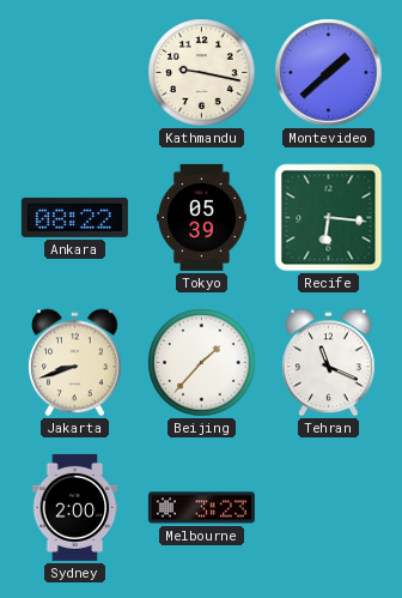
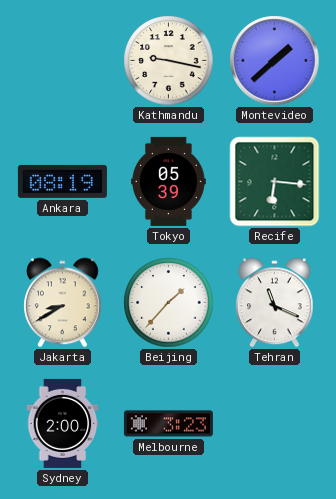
Ankara: 08:22 -> 08:19 (62, 181)
Jakarta: 8:42 -> 8:40 (63, 303)
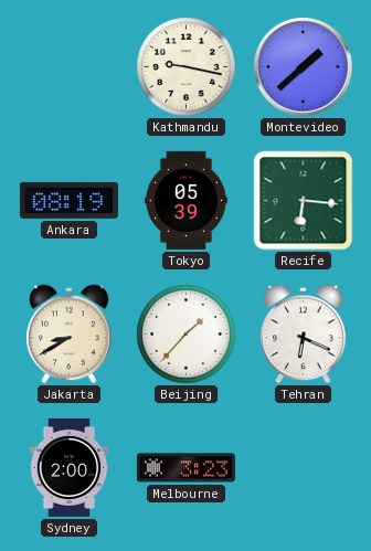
Tehran: 11:19 -> 6:19 (304, 335)
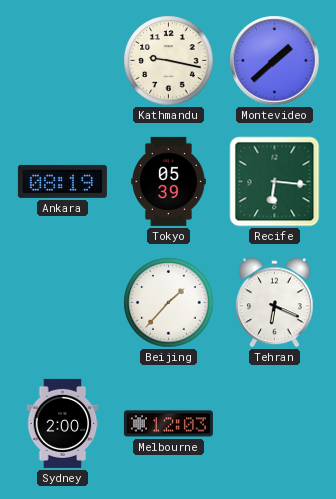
Jakarta: 8:40 -> none (70, 335)
Melbourne: 3:23 -> 12:03 (168, 424)
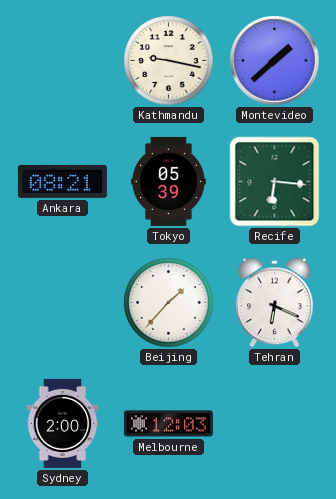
Ankara: 08:19 -> 08:21 (62, 181)
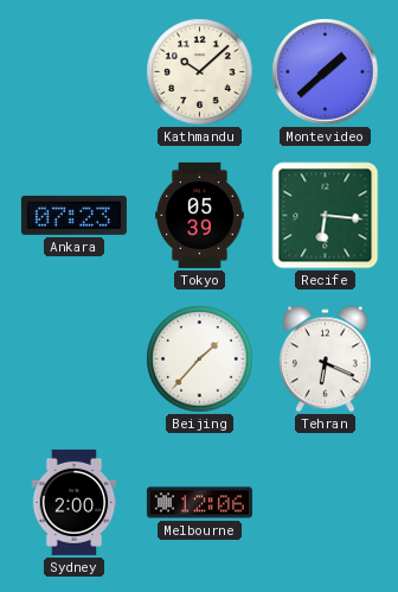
Kathmandu: 9:17 -> 10:08 (200, 72)
Ankara: 08:21 -> 07:23 (73, 215)
Melbourne: 12:03 -> 12:06 (199, 503)
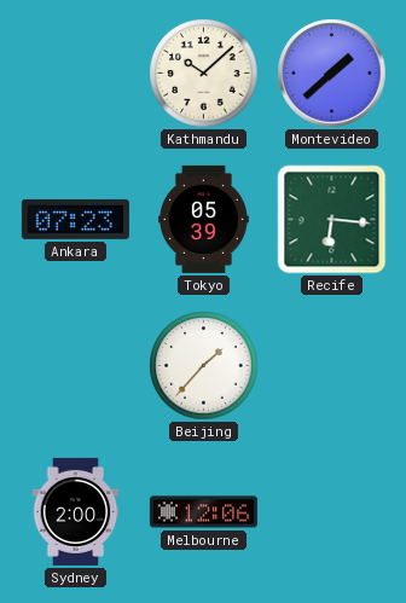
Tehran: 6:19 -> none (326, 359)
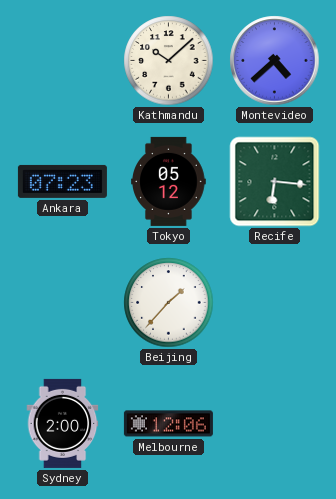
Montevideo: 1:38 -> 4:38 (275, 61)
Tokyo: 05:39 -> 05:12 (169, 181)
